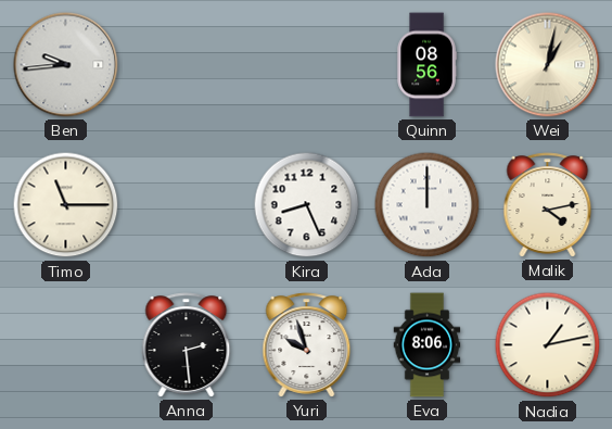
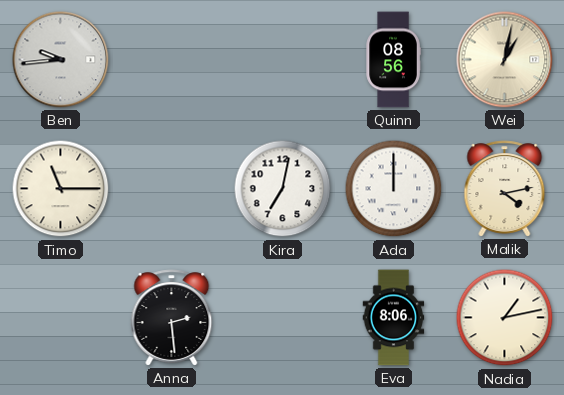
Kira: 8:26 -> 7:02 (283, 189)
Yuri: 9:57 -> none (307, 345)
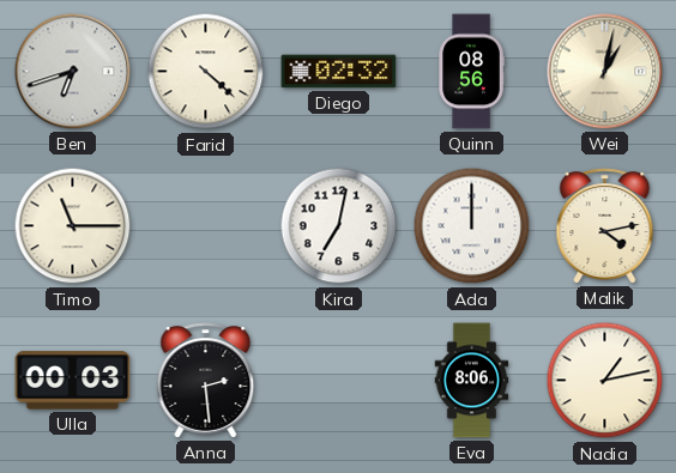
Ben: 9:44 -> 6:42 (73, 72)
Farid: none -> 4:22 (206, 72)
Diego: none -> 02:32 (339, 72)
Ulla: none -> 00:03 (73, 381)
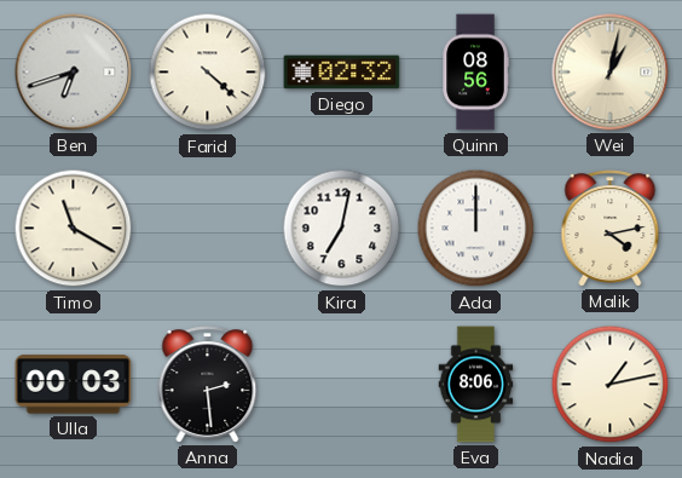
Timo: 11:15 -> 11:20 (74, 229)
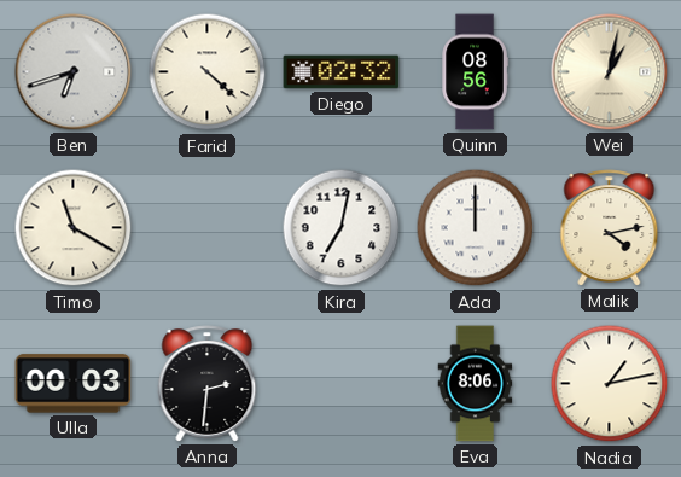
Anna: 2:29 -> 2:31 (208, 384)
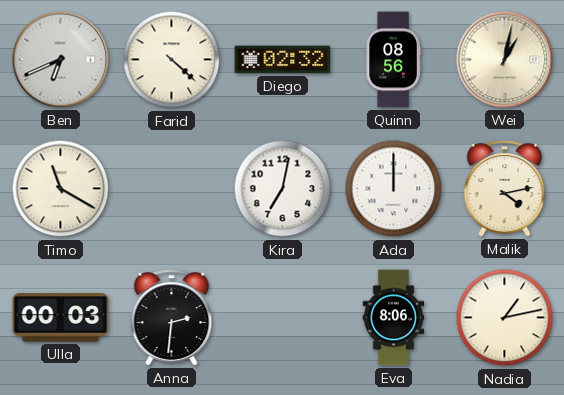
Ben: 6:42 -> 6:41 (61, 60)
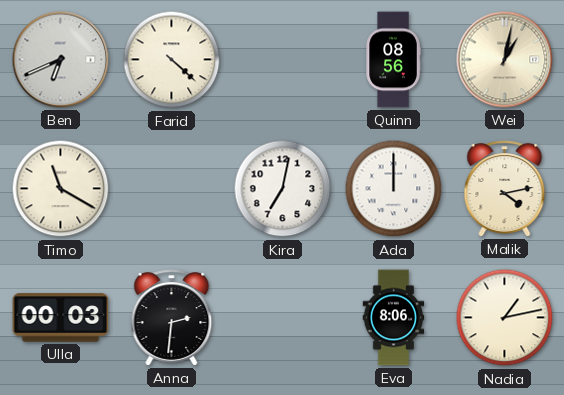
Diego: 02:32 -> none (283, 60)
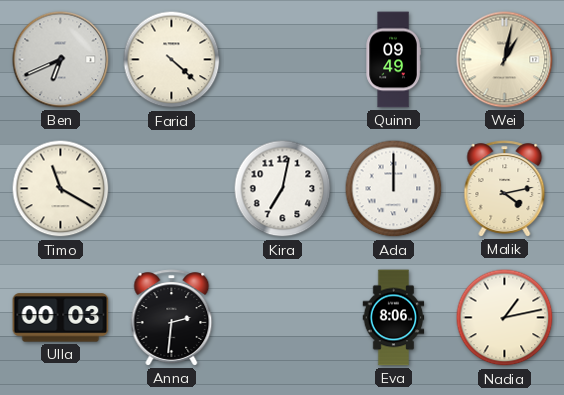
Quinn: 08:56 -> 09:49 (393, 60)
